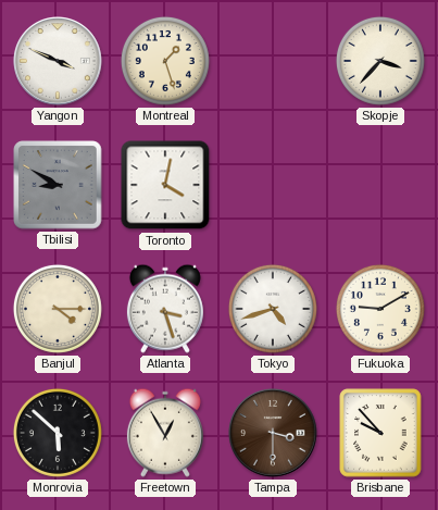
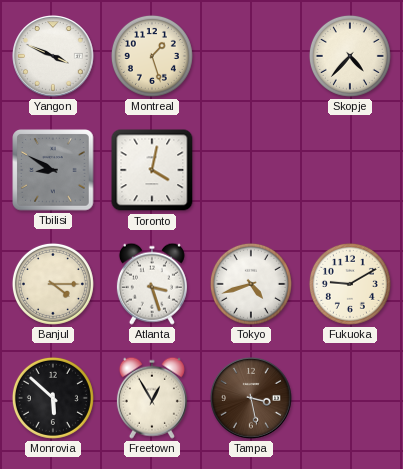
Skopje: 3:37 -> 4:37 (350, 56)
Tampa: 3:30 -> 3:28 (252, 399)
Brisbane: 9:53 -> none (380, 433)
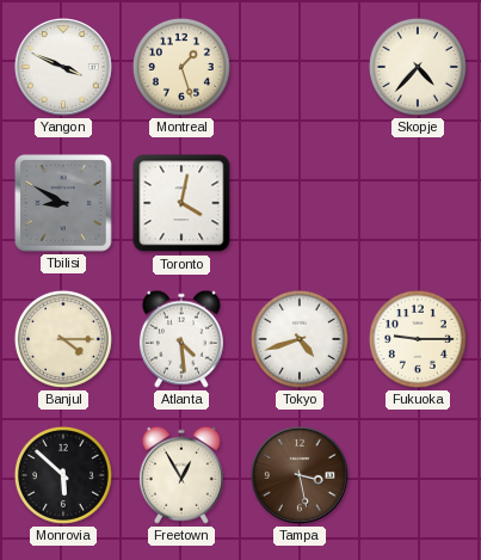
Atlanta: 3:27 -> 4:29 (181, 339)
Fukuoka: 9:10 -> 9:15 (418, 339)
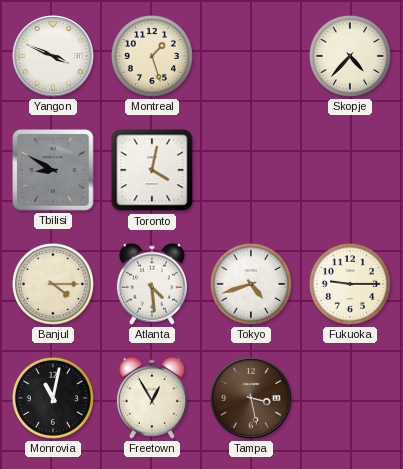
Monrovia: 5:52 -> 11:02 (53, 398)
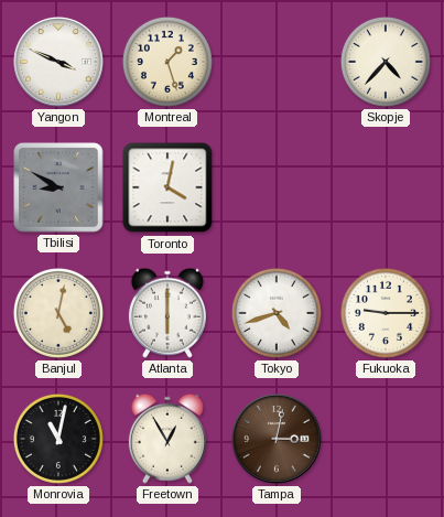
Banjul: 4:15 -> 5:02 (58, 313)
Atlanta: 4:29 -> 6:00 (167, 313)
Tampa: 3:28 -> 3:02 (278, 440)
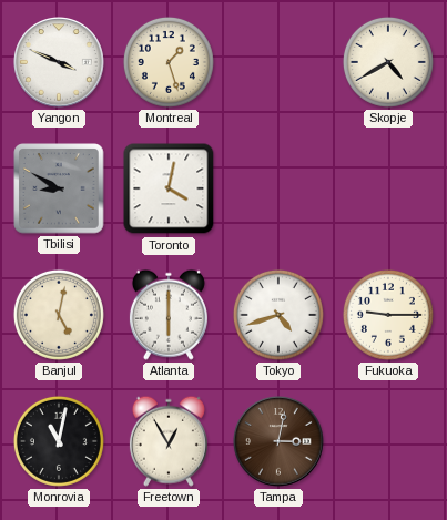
Skopje: 4:37 -> 4:40 (388, 62)
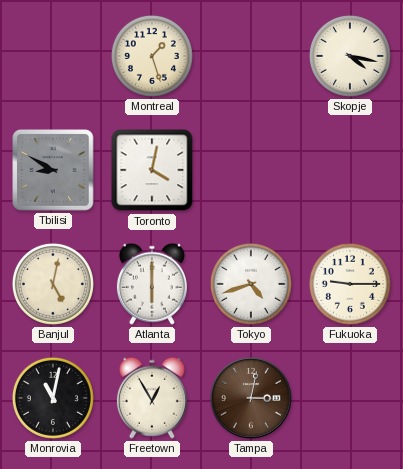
Yangon: 3:49 -> none (60, 63)
Skopje: 4:40 -> 4:17 (350, 56)
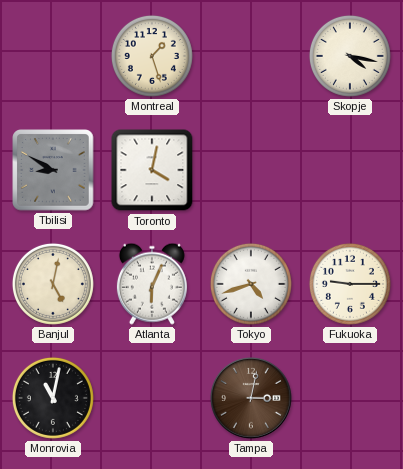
Atlanta: 6:00 -> 6:04 (152, 284)
Freetown: 12:55 -> none (152, 398)
